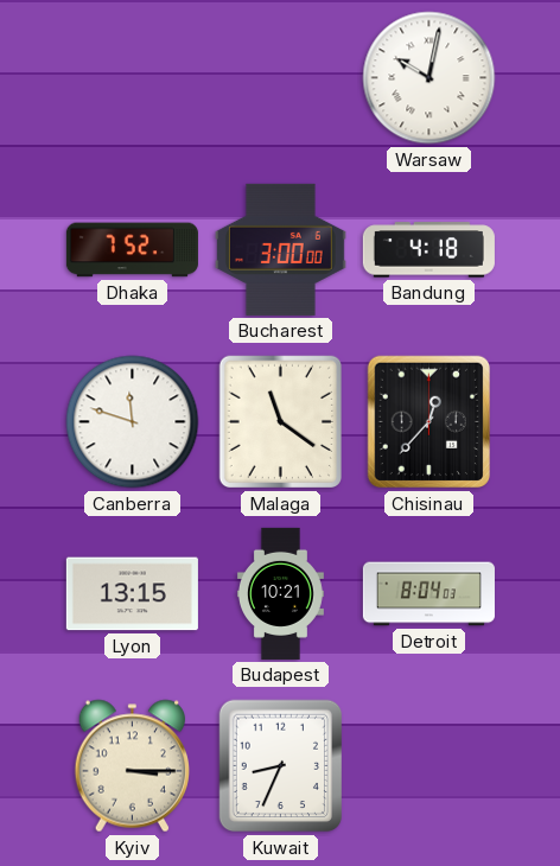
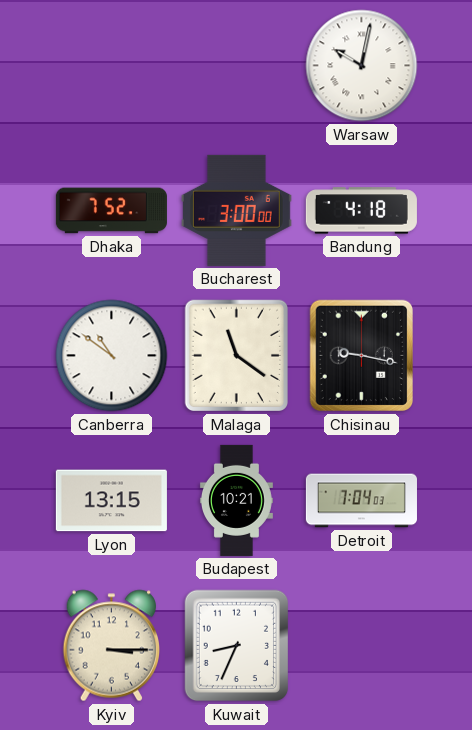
Canberra: 11:48 -> 10:51 (112, 356)
Chisinau: 12:37 -> 9:17 (361, 356)
Detroit: 8:04 -> 7:04 (361, 501)
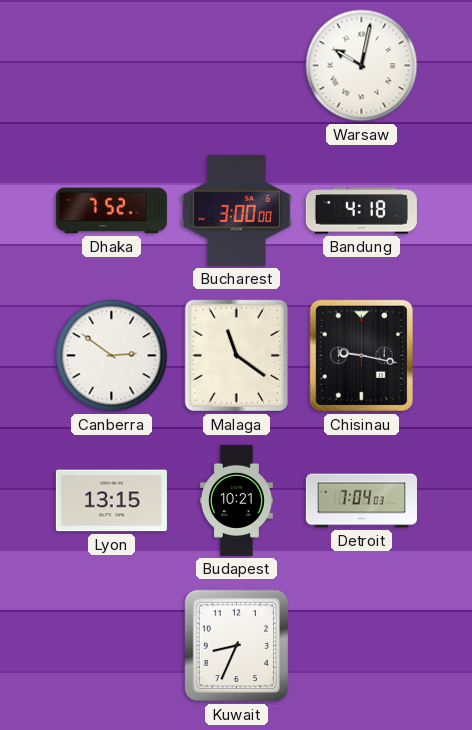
Canberra: 10:51 -> 2:51 (112, 356)
Kyiv: 3:15 -> none (111, 646)
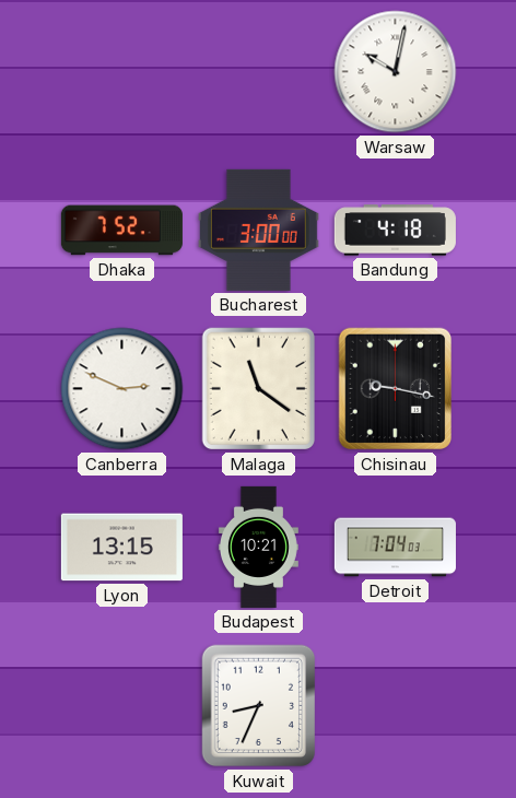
Canberra: 2:51 -> 2:49 (122, 389)
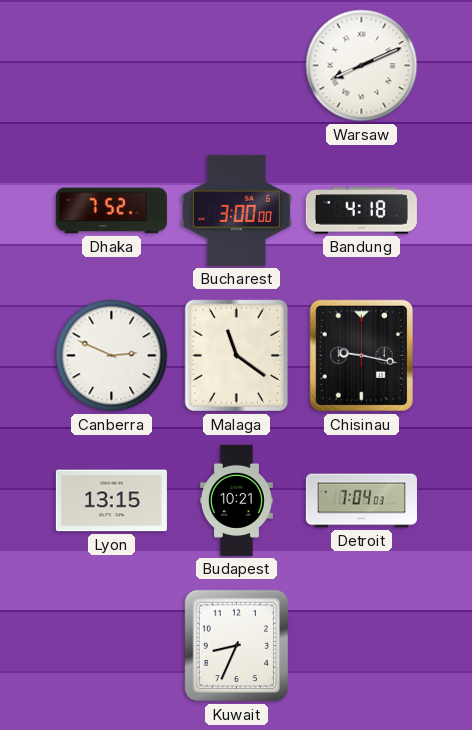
Warsaw: 10:02 -> 8:11 (362, 66)
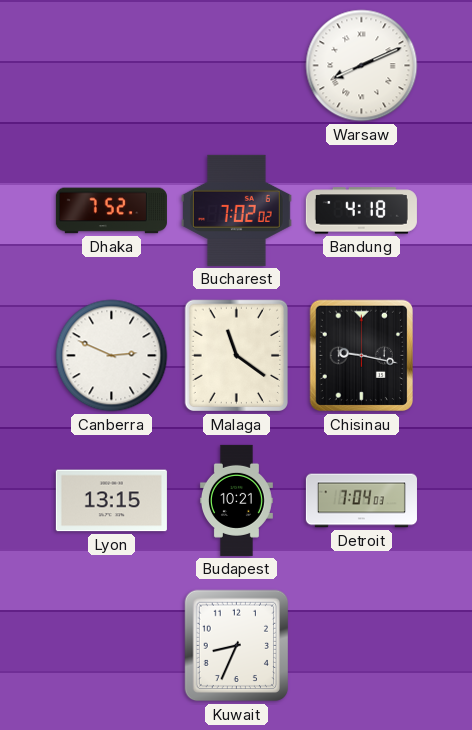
Bucharest: 3:00 -> 7:02 (236, 210)
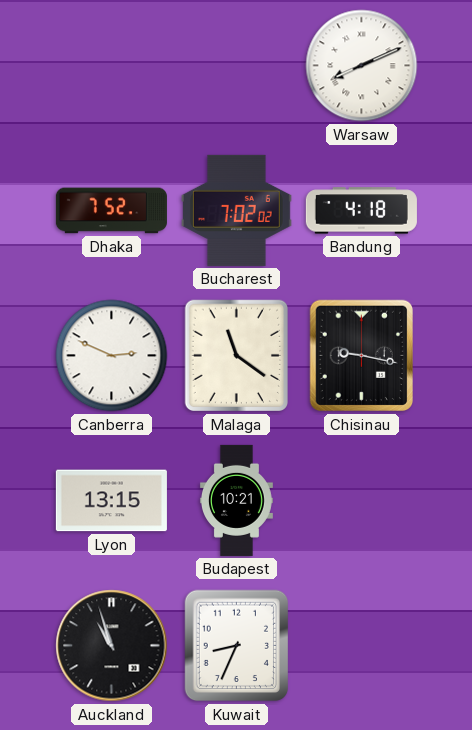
Detroit: 7:04 -> none (361, 501)
Auckland: none -> 10:57 (112, 646)
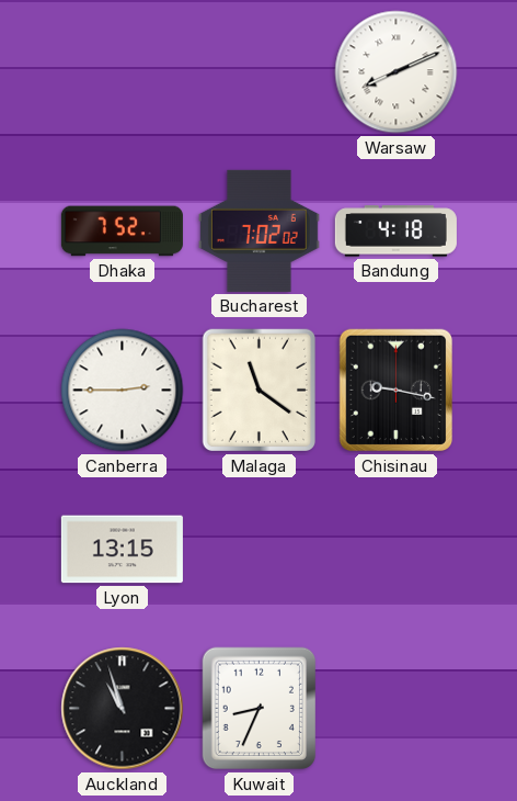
Canberra: 2:49 -> 2:45 (123, 391)
Budapest: 10:21 -> none (236, 500)
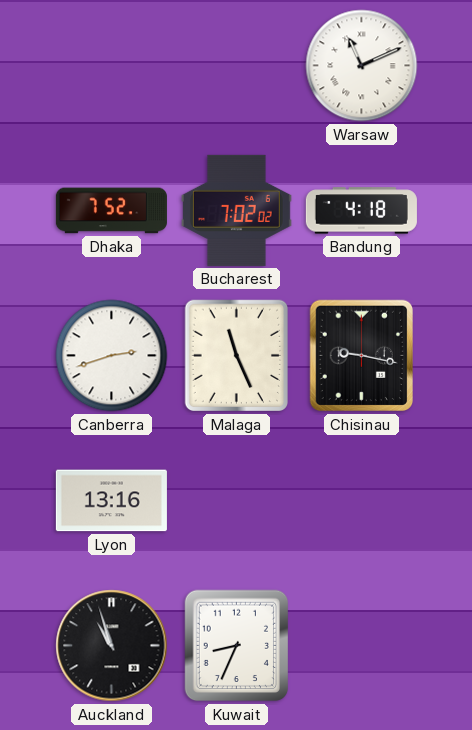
Warsaw: 8:11 -> 11:11 (362, 66)
Canberra: 2:45 -> 2:42 (112, 356)
Malaga: 11:21 -> 11:26 (236, 356)
Lyon: 13:15 -> 13:16 (111, 501)
